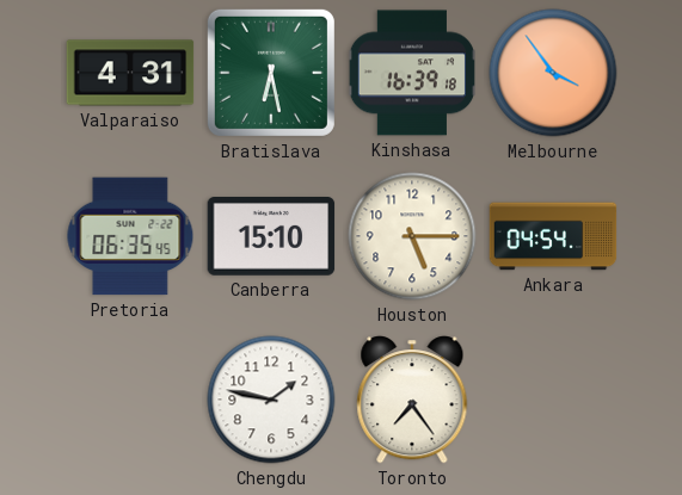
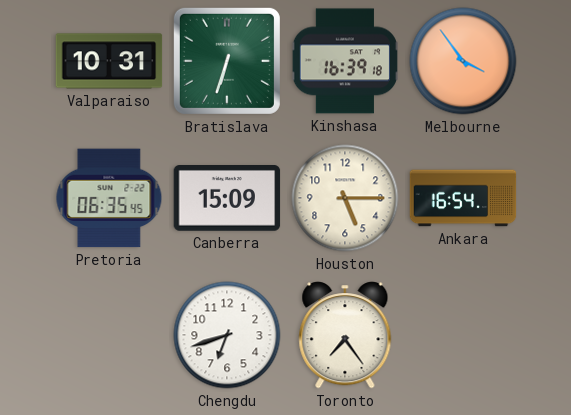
Valparaiso: 4:31 -> 10:31 (109, 61)
Bratislava: 6:28 -> 6:33 (227, 61)
Canberra: 15:10 -> 15:09 (227, 199)
Ankara: 04:54 -> 16:54 (463, 198)
Chengdu: 1:47 -> 6:42 (227, 335)
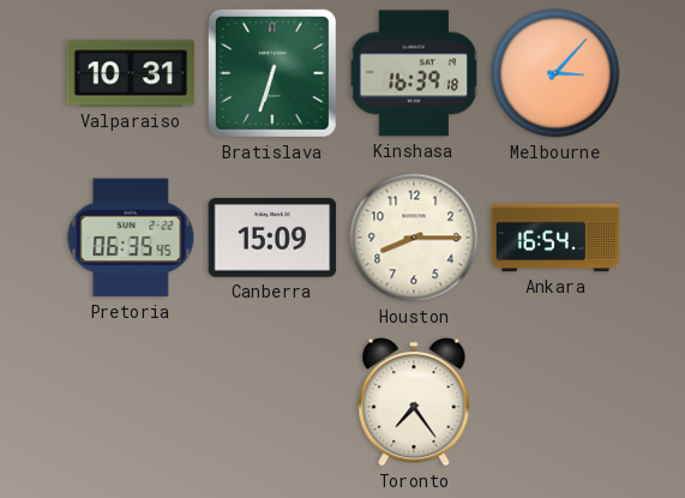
Melbourne: 3:54 -> 3:07 (555, 73)
Houston: 5:15 -> 8:15 (414, 238)
Chengdu: 6:42 -> none (227, 335)
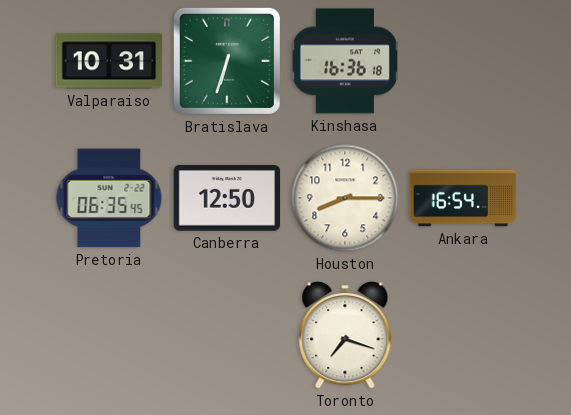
Kinshasa: 16:39 -> 16:36 (345, 61)
Melbourne: 3:07 -> none (555, 73)
Canberra: 15:09 -> 12:50 (227, 199)
Toronto: 7:24 -> 7:18 (345, 335)
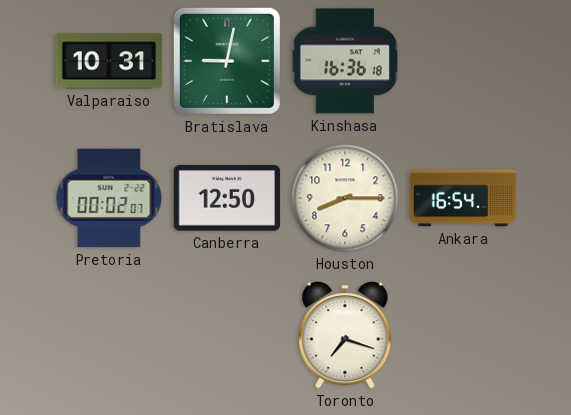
Bratislava: 6:33 -> 9:02 (227, 61)
Pretoria: 06:35 -> 00:02 (109, 198)
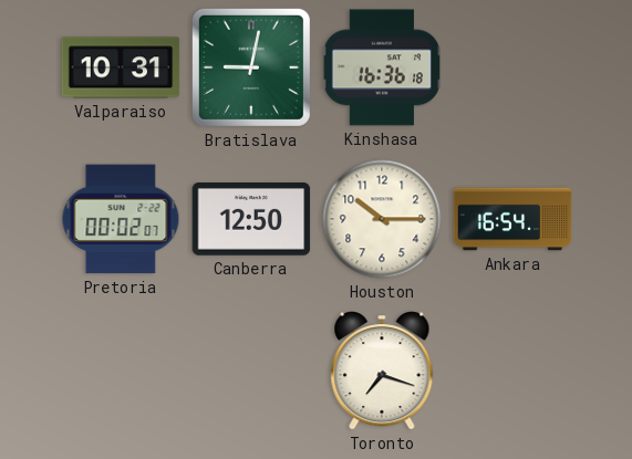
Houston: 8:15 -> 10:15 (382, 219)
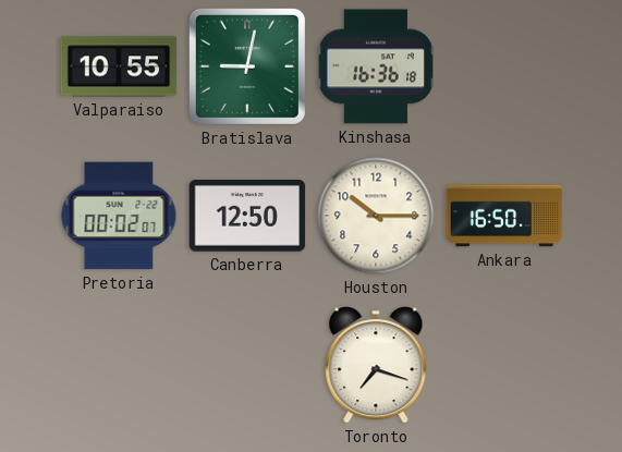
Valparaiso: 10:31 -> 10:55 (119, 66)
Ankara: 16:54 -> 16:50 (504, 216)
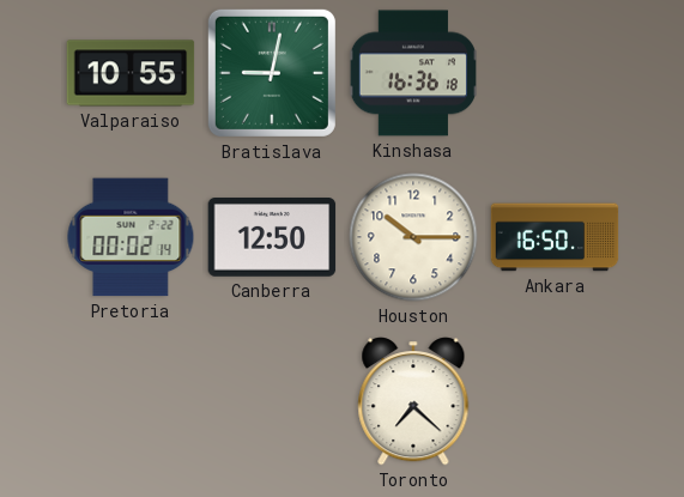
Pretoria: 00:02:07 -> 00:02:14 (131, 237)
Toronto: 7:18 -> 7:22 (413, 401)
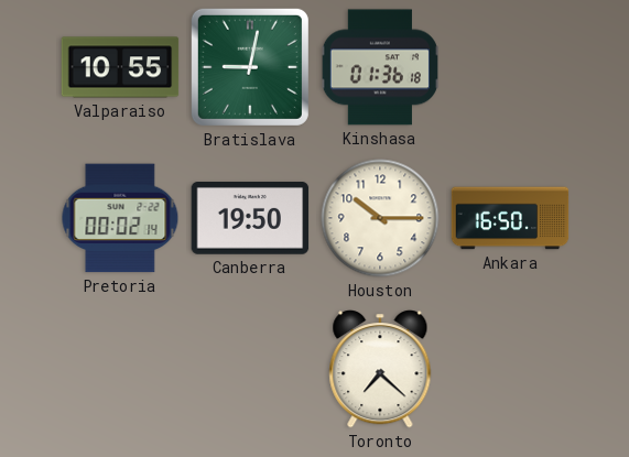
Kinshasa: 16:36 -> 01:36 (380, 67)
Canberra: 12:50 -> 19:50 (250, 219)
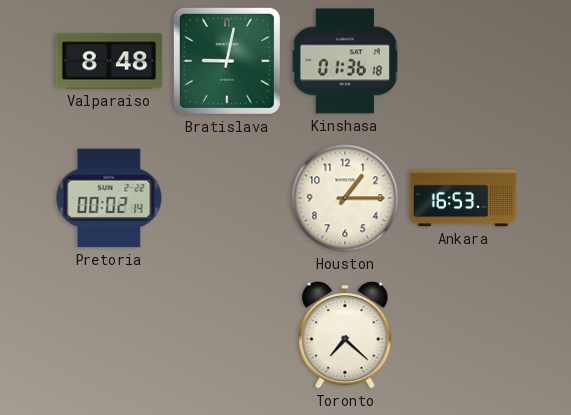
Valparaiso: 10:55 -> 8:48 (109, 61)
Canberra: 19:50 -> none (250, 219)
Houston: 10:15 -> 1:15 (345, 198)
Ankara: 16:50 -> 16:53 (463, 198)
